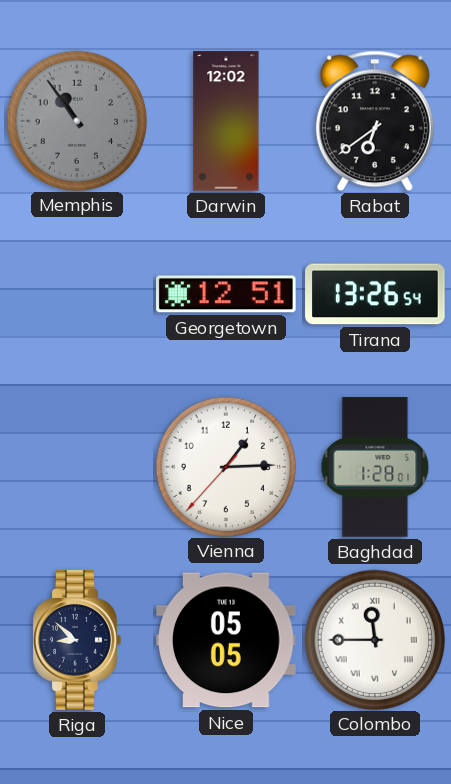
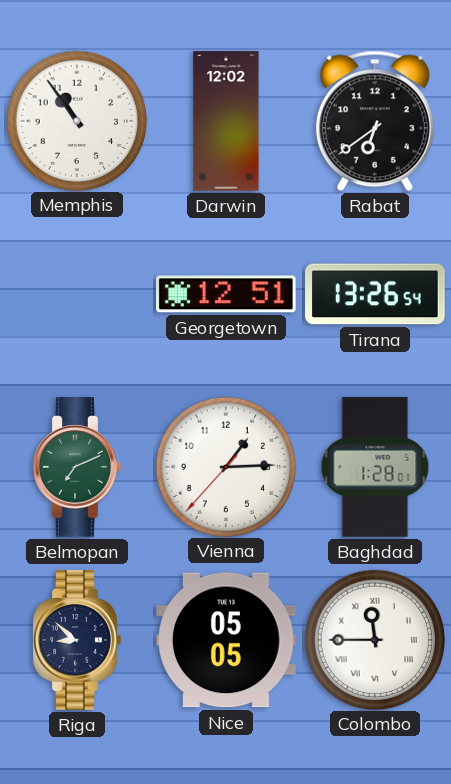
Memphis dial: grey -> white (76, 120)
Belmopan: none -> 7:11 (77, 467)
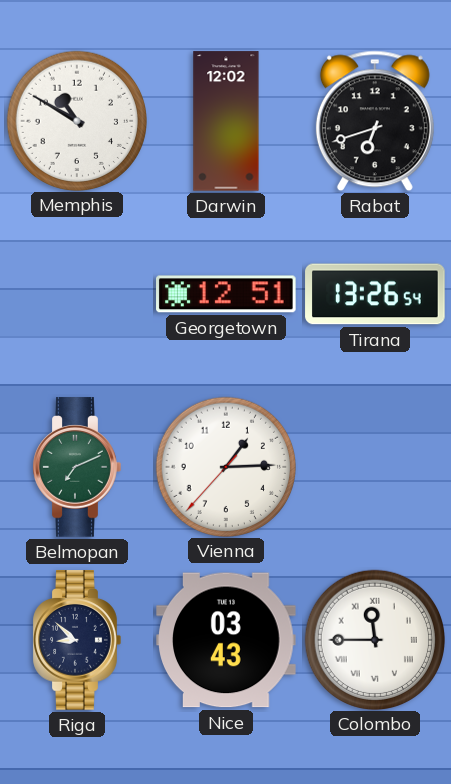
Memphis: 10:54 -> 10:50 (76, 120)
Rabat: 6:39 -> 6:42 (375, 121)
Baghdad: 1:28 -> none (375, 467)
Nice: 05:05 -> 03:43 (226, 640)
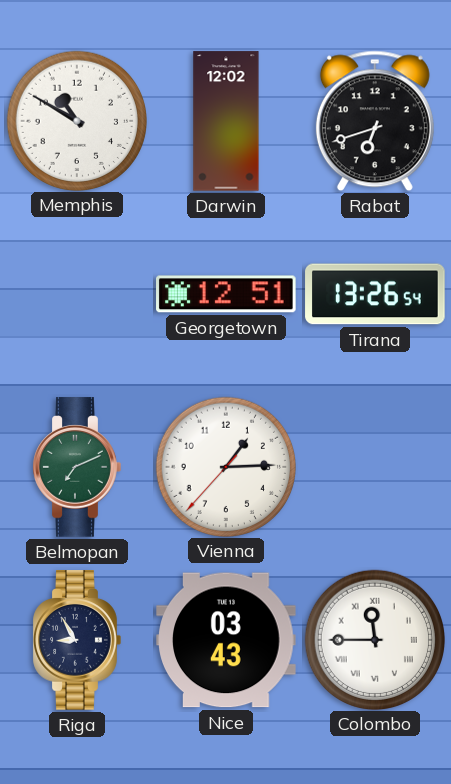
Riga: 8:52 -> 8:55 (77, 640)
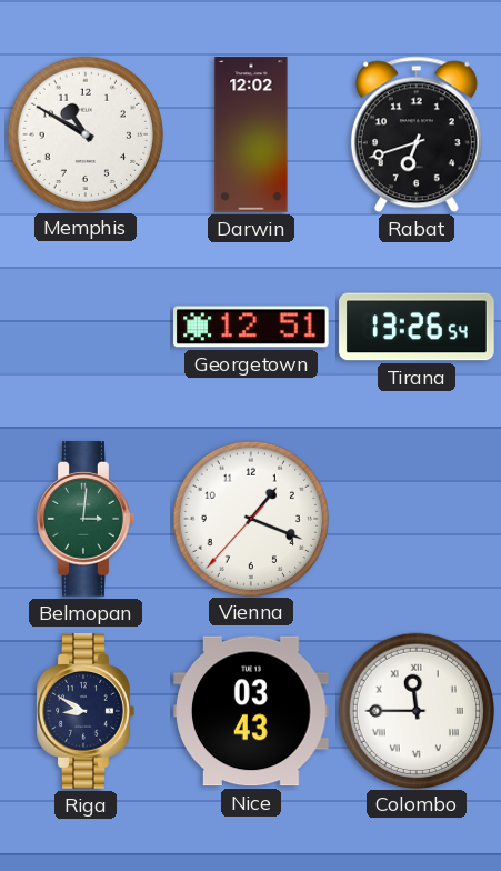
Belmopan: 7:11 -> 3:01 (86, 519)
Vienna: 1:14 -> 1:18 (250, 518)
Riga: 8:55 -> 8:50 (86, 711)
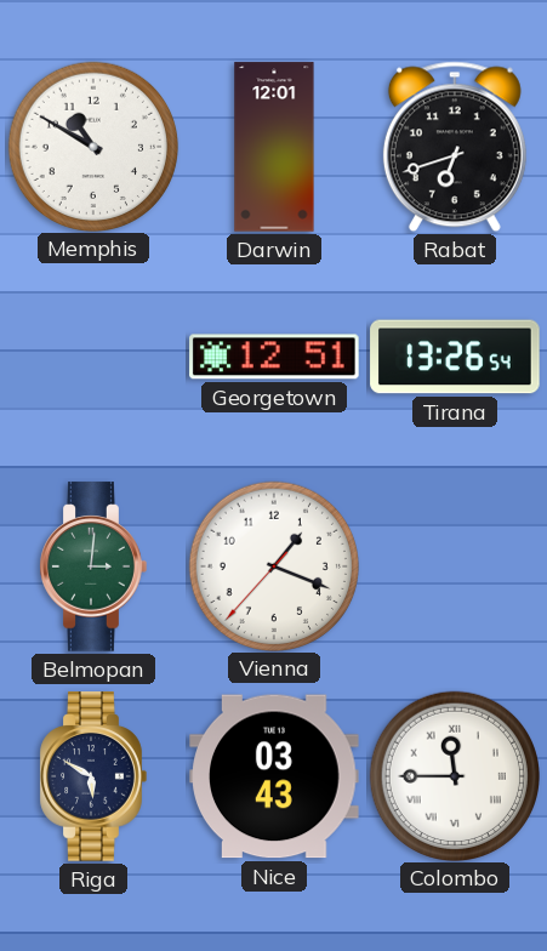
Darwin: 12:02 -> 12:01 (274, 147)
Riga: 8:50 -> 5:50 (93, 776)
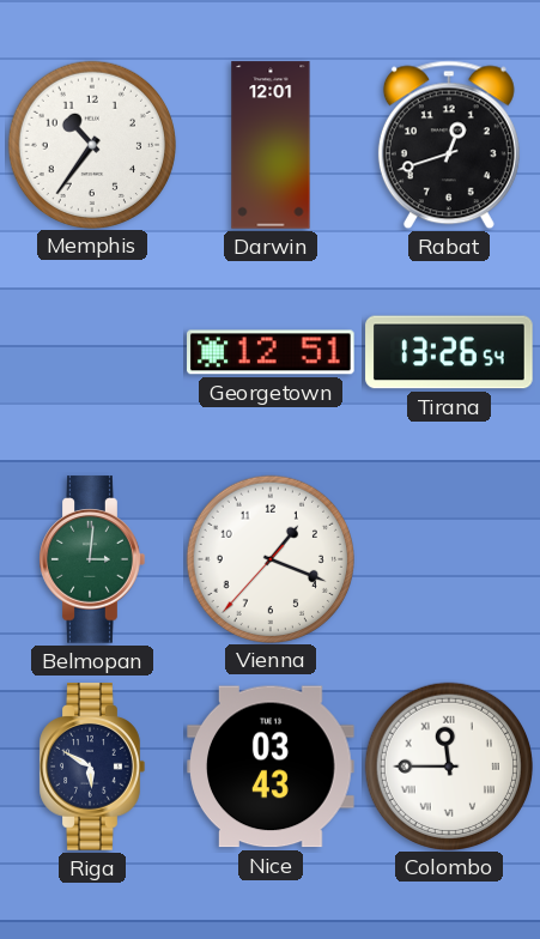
Memphis: 10:50 -> 10:36 (91, 144)
Rabat: 6:42 -> 12:42 (449, 145)
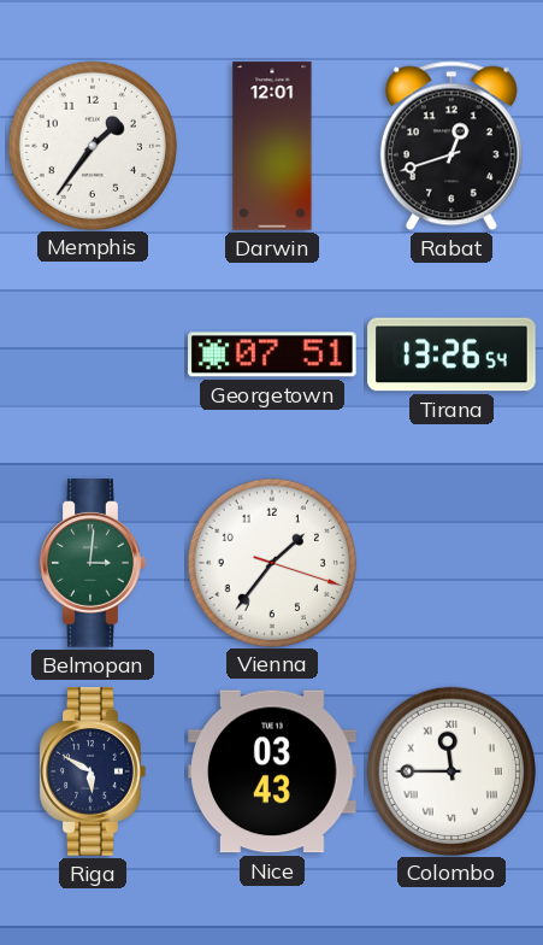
Memphis: 10:36 -> 1:36 (92, 145)
Georgetown: 12:51 -> 07:51 (272, 354)
Vienna: 1:18 -> 1:36 (271, 562)
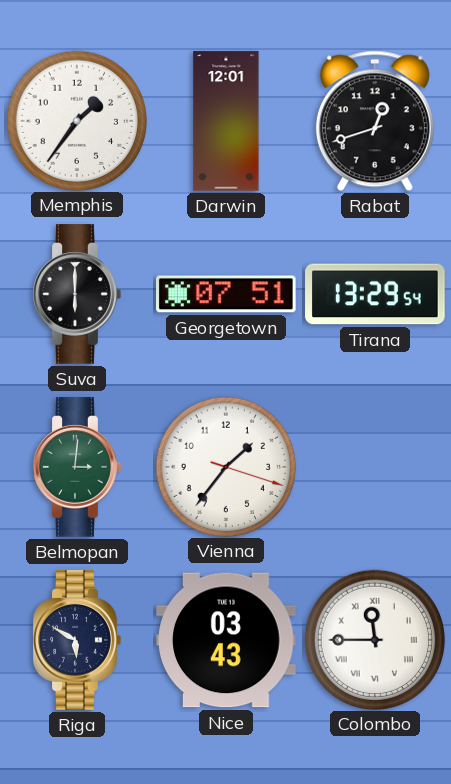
Suva: none -> 6:00 (77, 294)
Tirana: 13:26 -> 13:29 (375, 294)
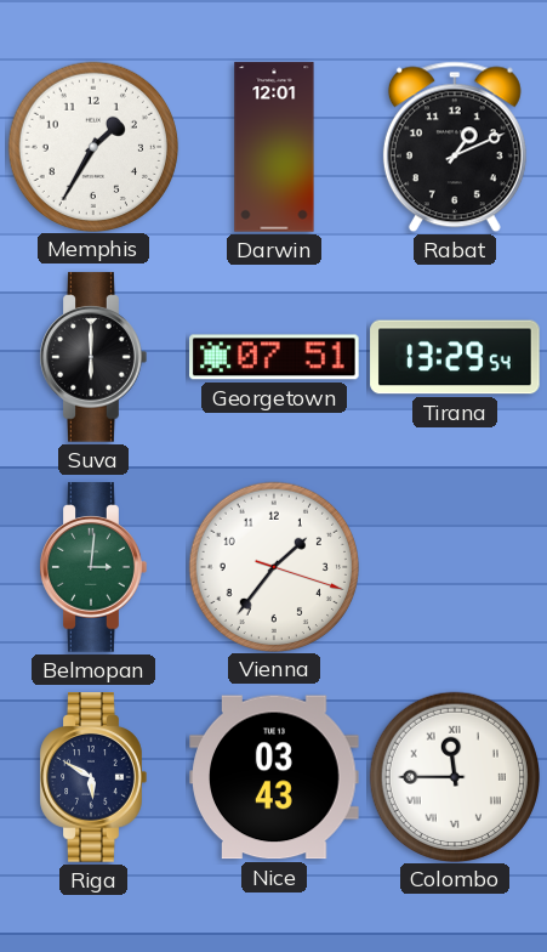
Memphis: 1:36 -> 1:35 (92, 146)
Rabat: 12:42 -> 1:11 (455, 147)
